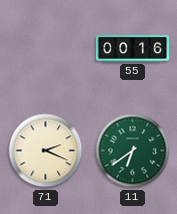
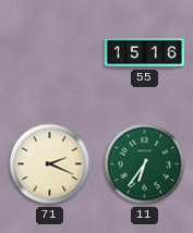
55: 00:16 -> 15:16 (144, 53)
11: 6:39 -> 6:36 (145, 164)
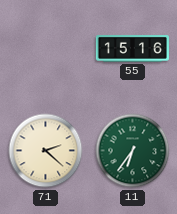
71: 2:19 -> 2:22 (46, 151)
